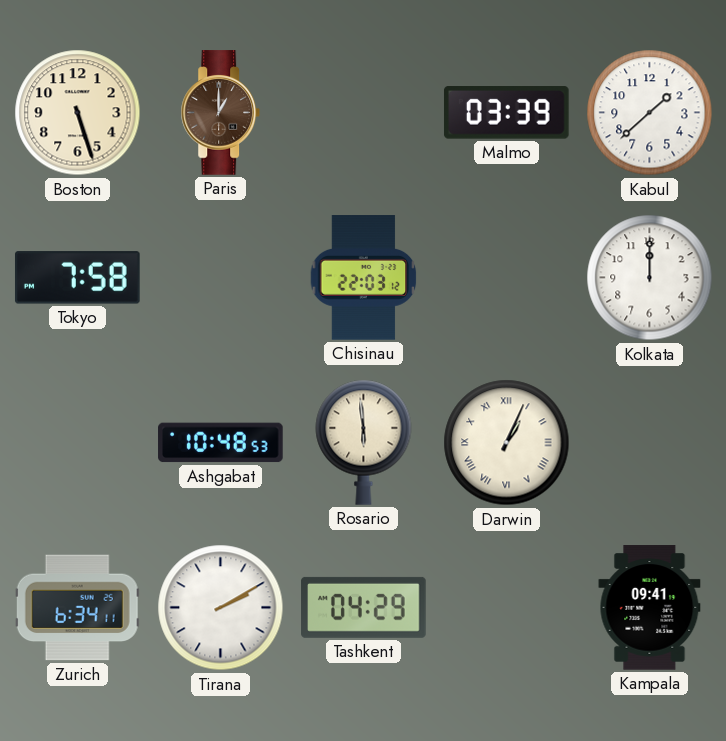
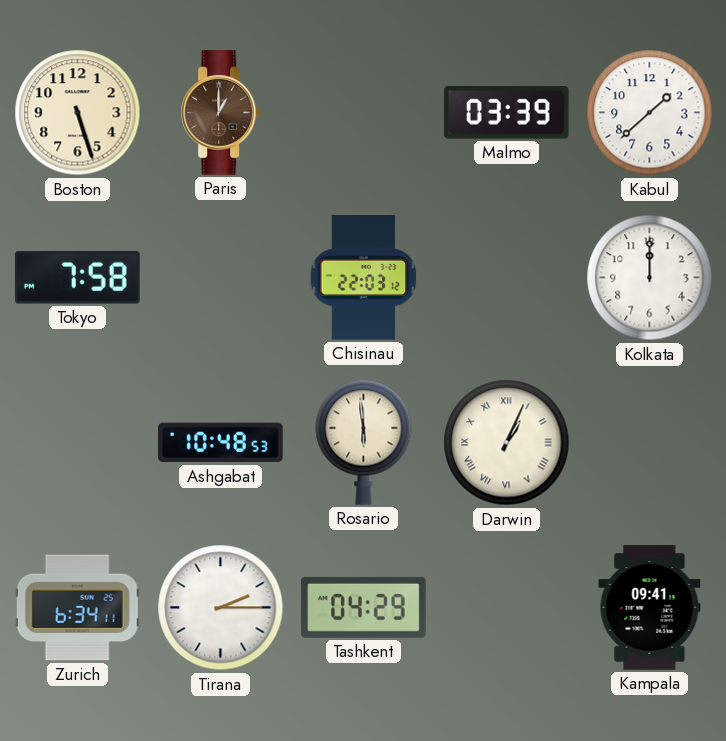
Tirana: 2:10 -> 2:15 (221, 608)
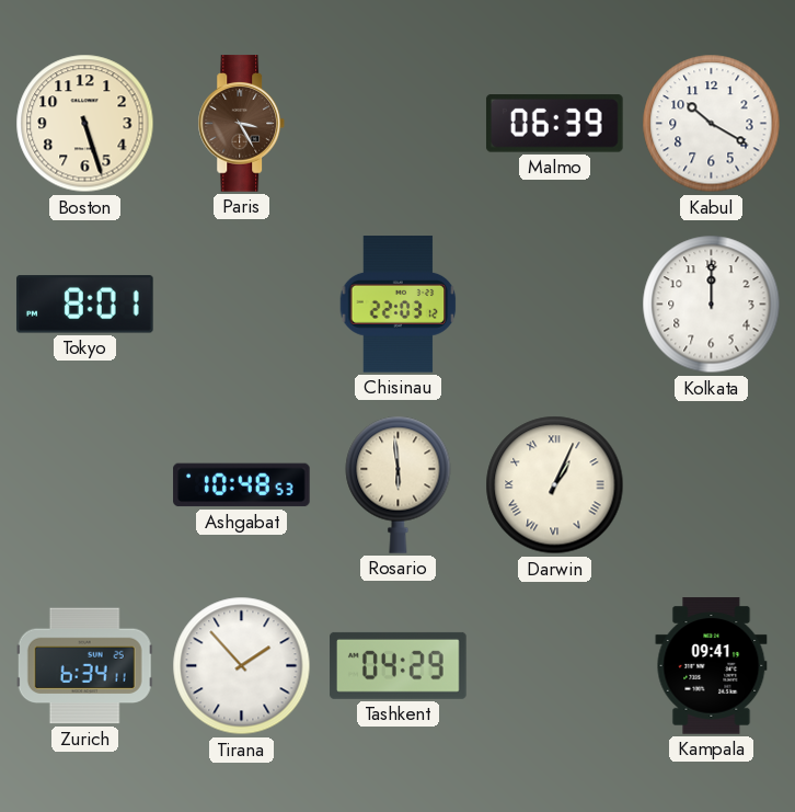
Paris: 1:00 -> 3:25 (242, 124)
Malmo: 03:39 -> 06:39 (554, 124)
Kabul: 1:38 -> 10:20 (712, 124)
Tokyo: 7:58 -> 8:01 (85, 305)
Tirana: 2:15 -> 1:53 (242, 666)
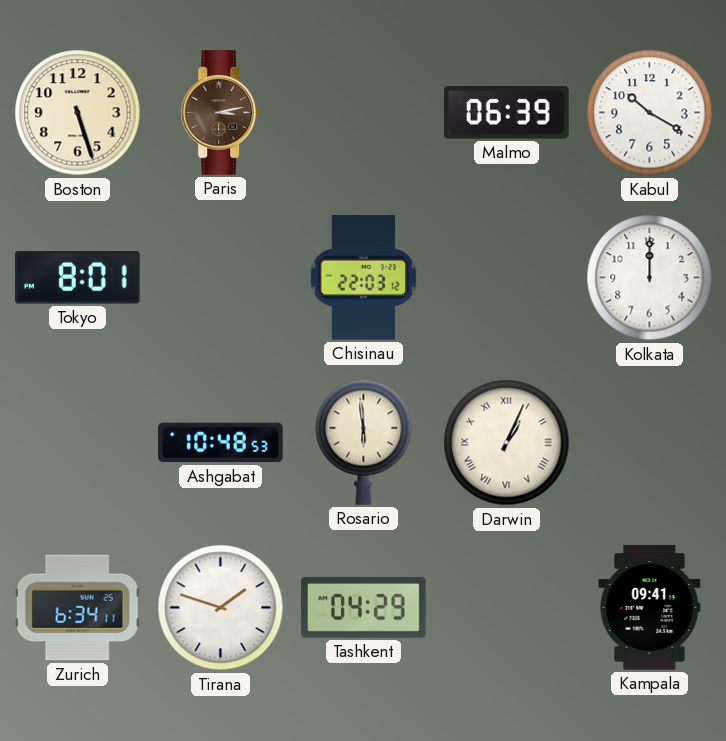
Paris: 3:25 -> 3:13 (221, 113)
Tirana: 1:53 -> 1:48 (221, 608)
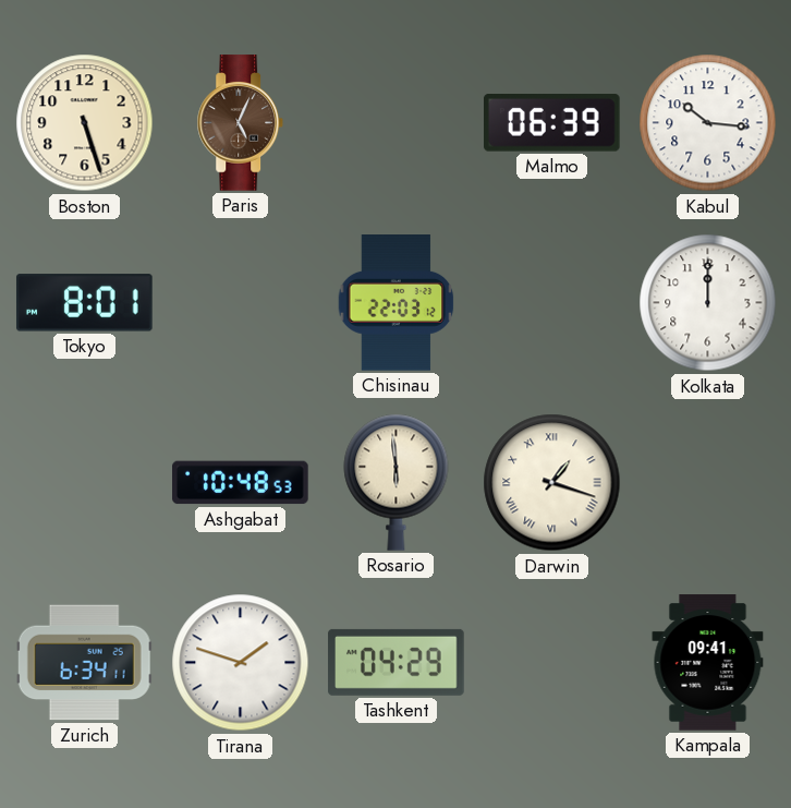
Paris: 3:13 -> 5:04 (241, 123)
Kabul: 10:20 -> 10:16 (708, 123)
Darwin: 1:04 -> 1:18 (552, 483)
